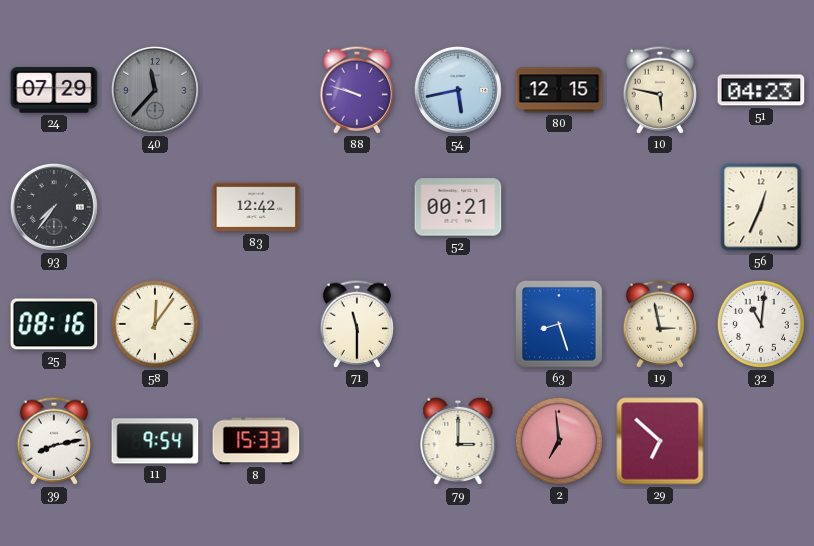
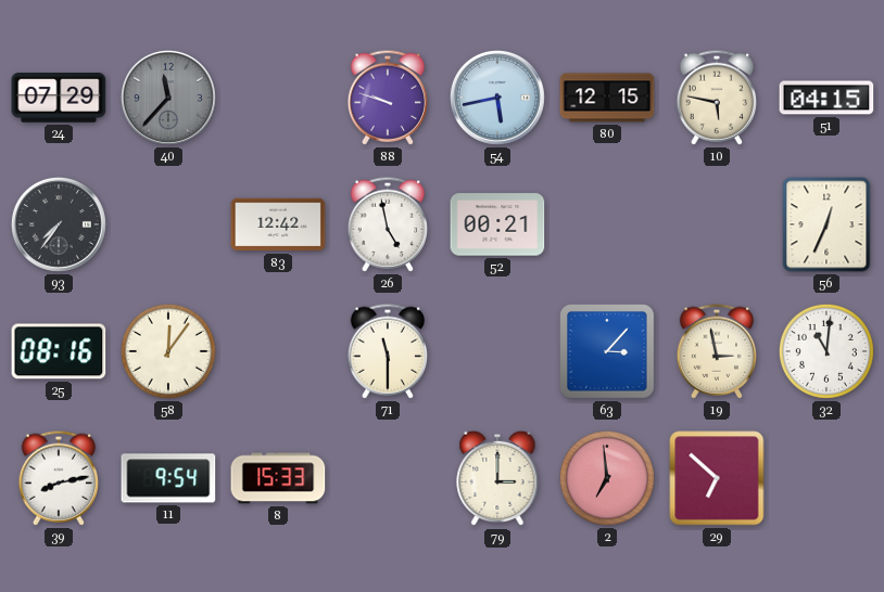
51: 04:23 -> 04:15 (826, 98)
26: none -> 4:58 (387, 224)
63: 8:27 -> 3:07 (608, 352)
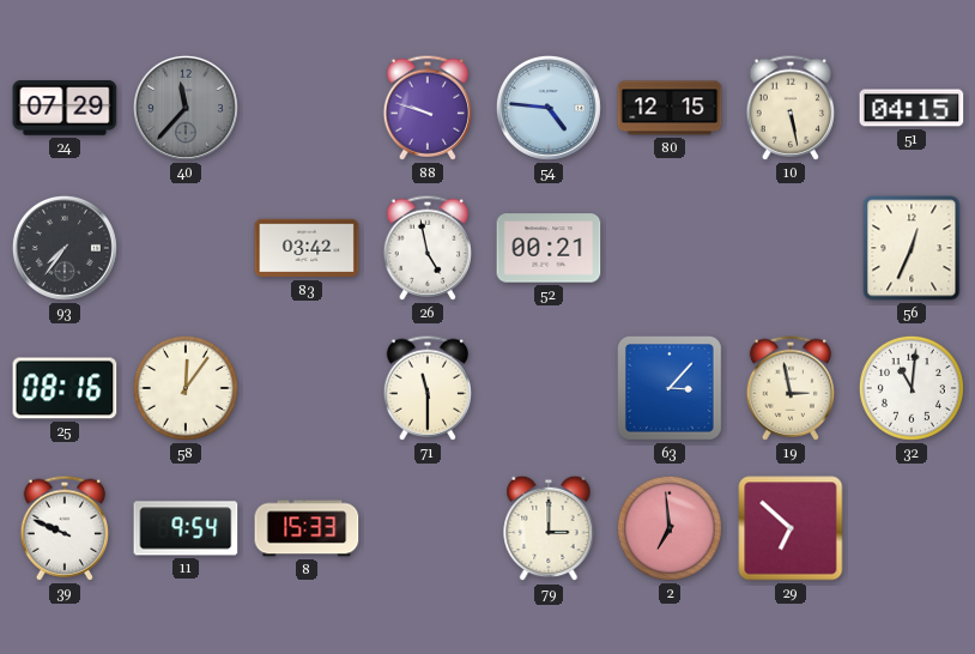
54: 5:43 -> 4:46 (549, 108)
10: 5:47 -> 5:28 (789, 108)
83: 12:42 -> 03:42 (307, 248)
39: 8:13 -> 9:49 (63, 528)
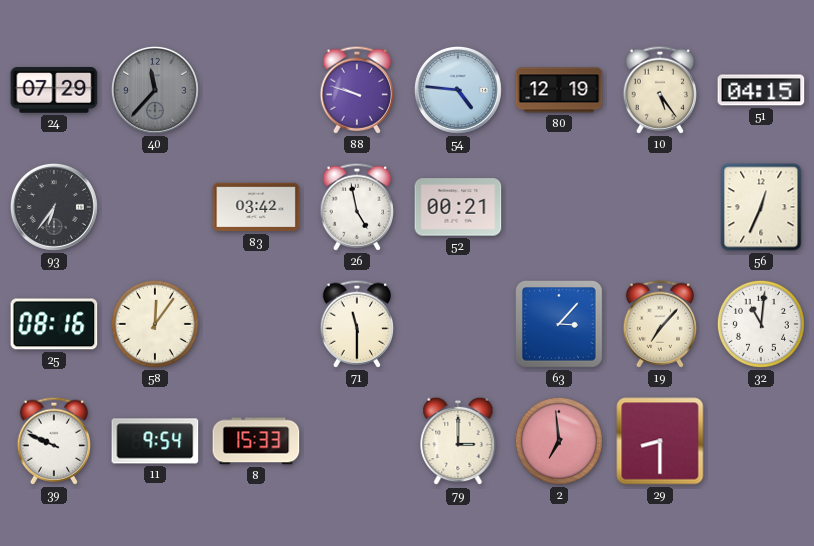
80: 12:15 -> 12:19 (559, 90)
10: 5:28 -> 5:24 (659, 90)
93: 7:36 -> 6:36 (54, 207)
19: 2:58 -> 7:07 (659, 324)
29: 6:52 -> 8:30 (660, 441)
